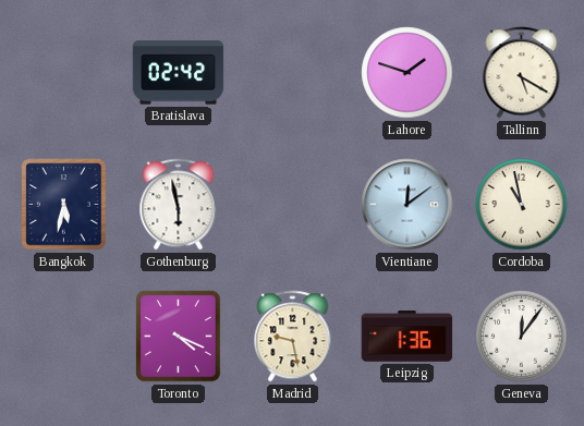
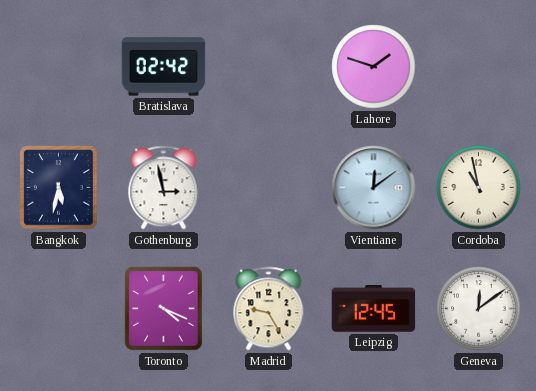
Tallinn: 5:20 -> none (522, 73)
Gothenburg: 5:58 -> 2:58 (164, 188)
Madrid: 9:28 -> 9:25 (269, 309)
Leipzig: 1:36 -> 12:45 (374, 309)
Geneva: 12:06 -> 12:09 (479, 309)
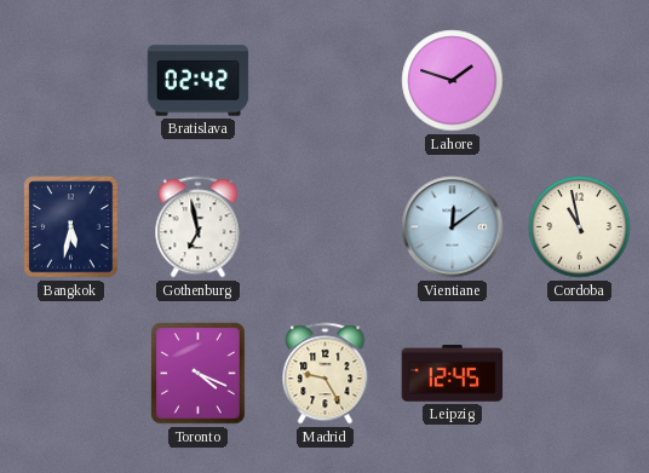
Gothenburg: 2:58 -> 6:58 (199, 227)
Geneva: 12:09 -> none (479, 309)
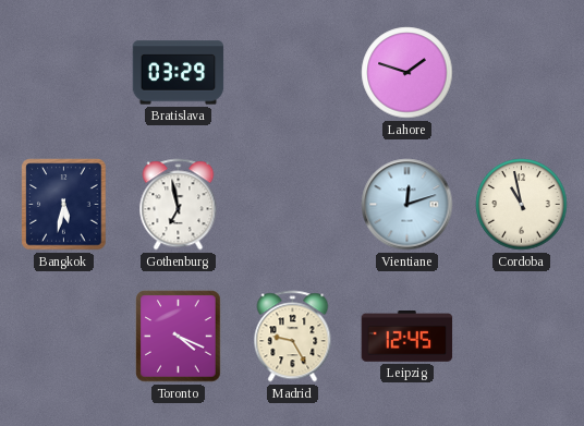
Bratislava: 02:42 -> 03:29 (179, 73)
Vientiane: 12:09 -> 12:12 (407, 205)
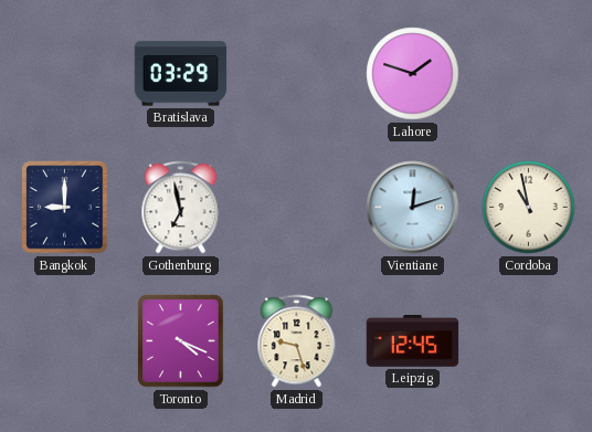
Bangkok: 5:32 -> 9:00 (65, 208)
Madrid: 9:25 -> 9:27 (297, 341)
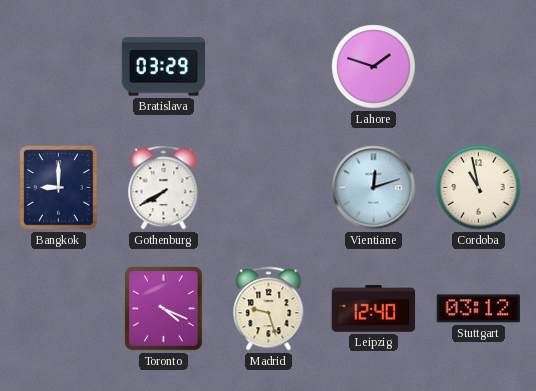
Gothenburg: 6:58 -> 7:40 (164, 188)
Leipzig: 12:45 -> 12:40 (374, 309)
Stuttgart: none -> 03:12 (479, 309)
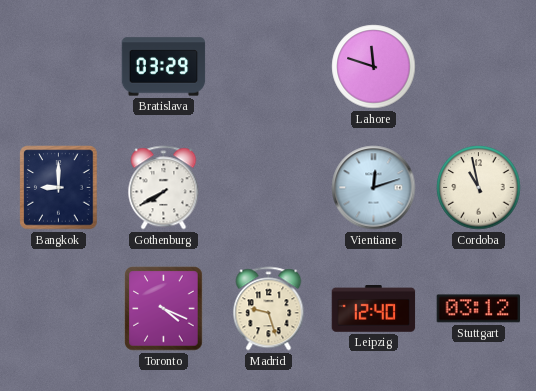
Lahore: 1:48 -> 11:48 (374, 67)
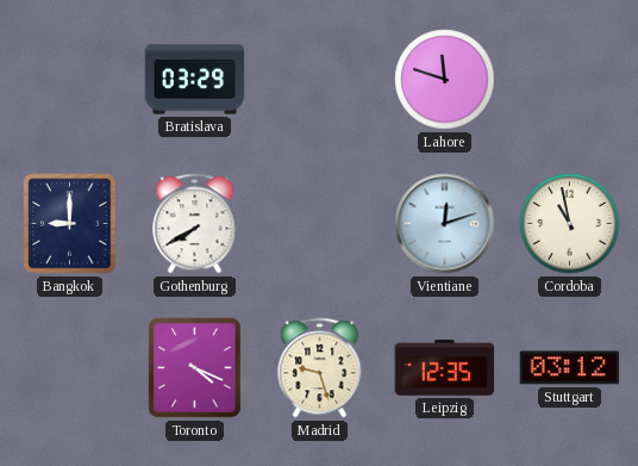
Leipzig: 12:40 -> 12:35 (445, 368)
